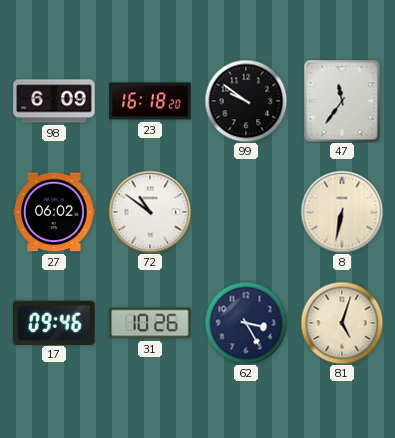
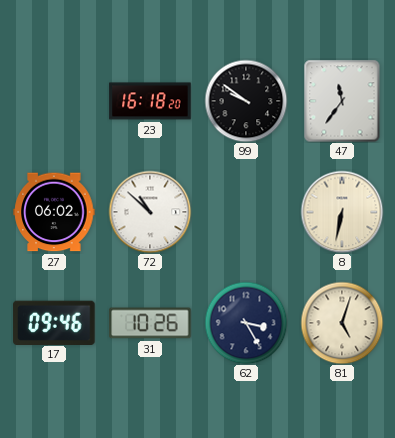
98: 6:09 -> none (54, 101)
72: 10:51 -> 10:52 (150, 212)
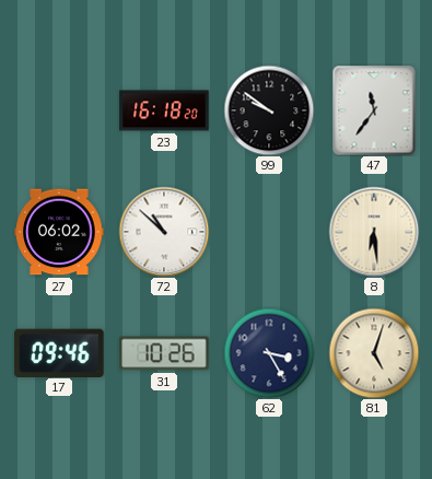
8: 6:32 -> 6:29 (374, 232)
